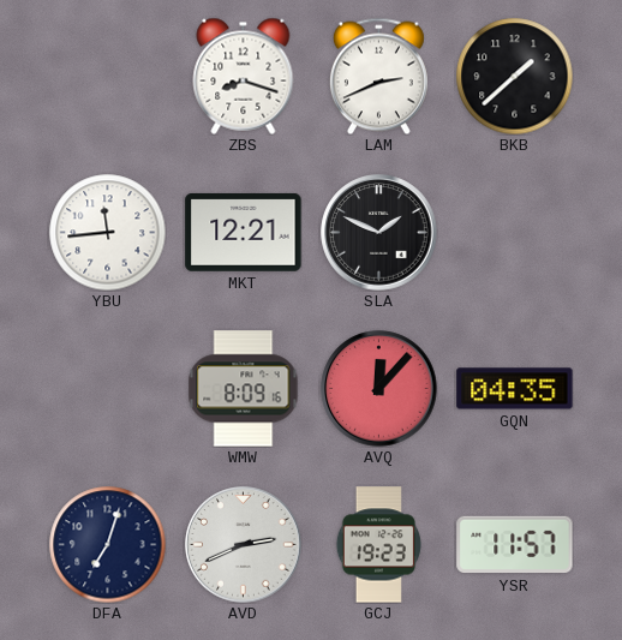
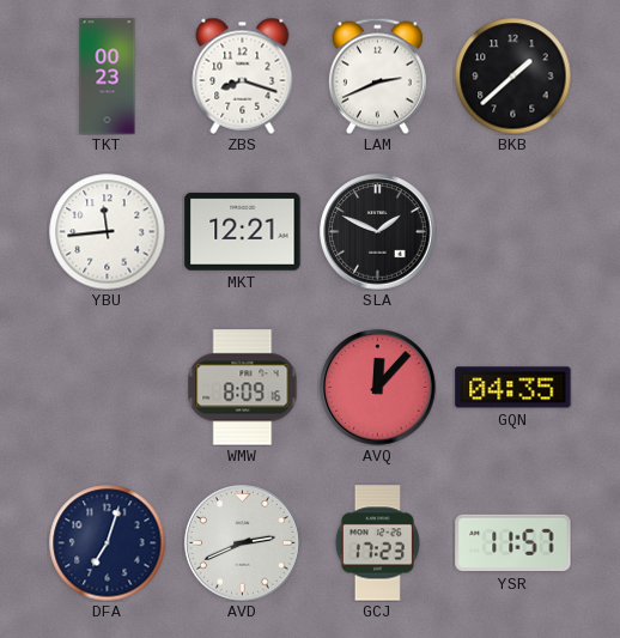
TKT: none -> 00:23 (108, 77)
GCJ: 19:23 -> 17:23 (377, 543)
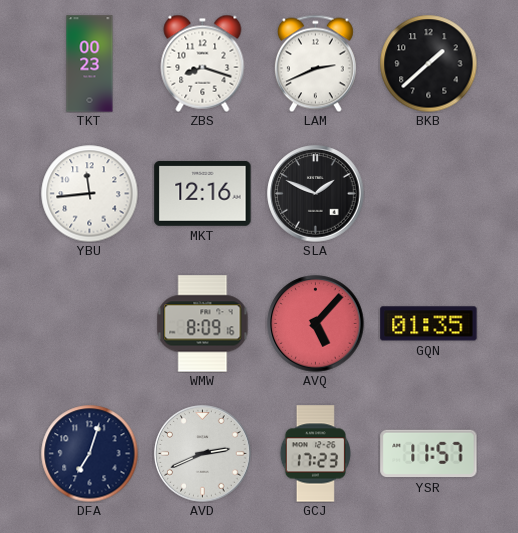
MKT: 12:21 -> 12:16 (203, 194)
AVQ: 12:07 -> 5:07 (316, 324)
GQN: 04:35 -> 01:35 (429, 324)
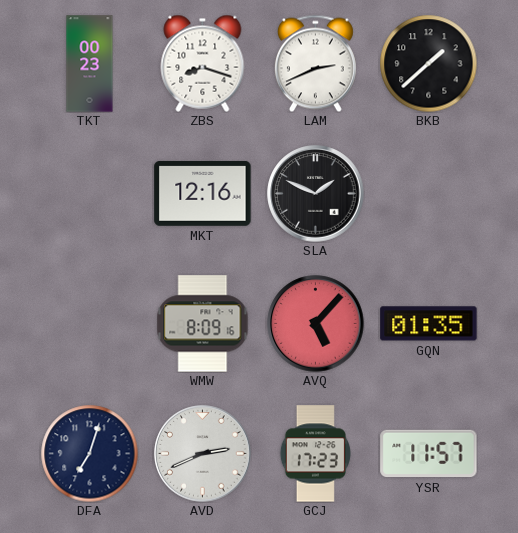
YBU: 11:44 -> none (89, 193)
